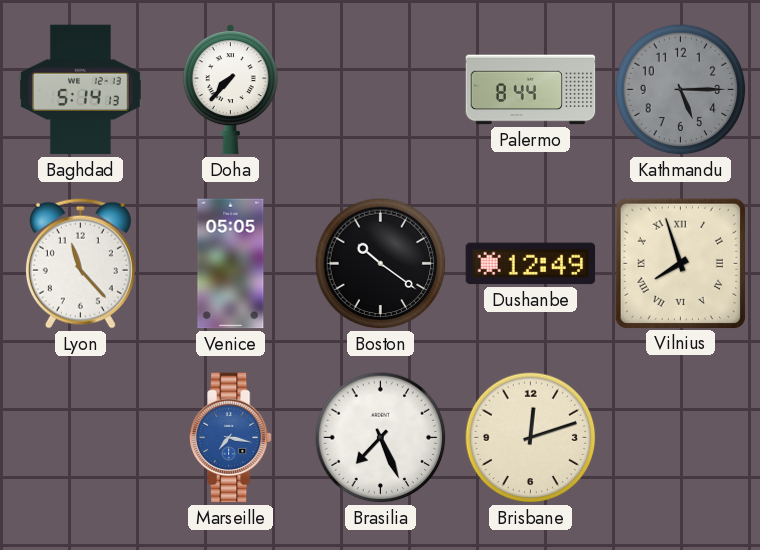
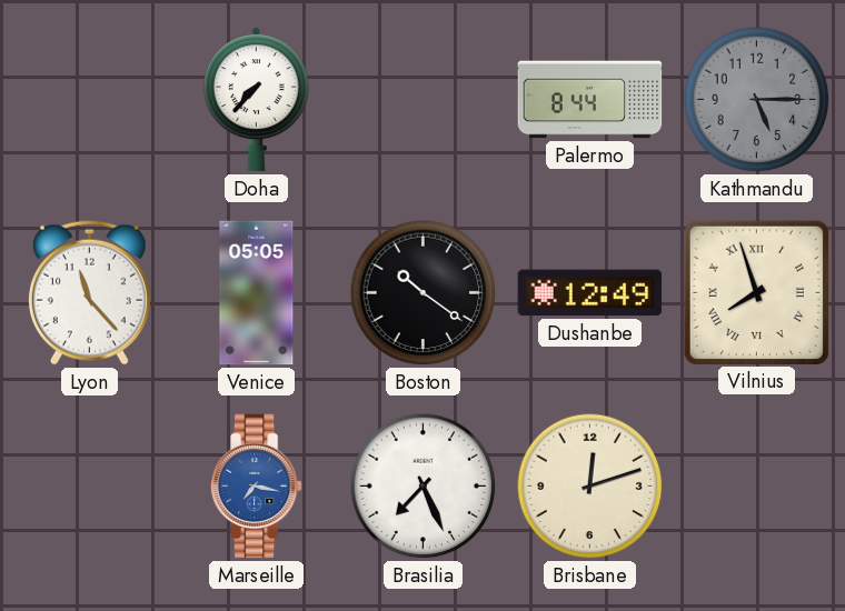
Baghdad: 5:14 -> none (81, 90)
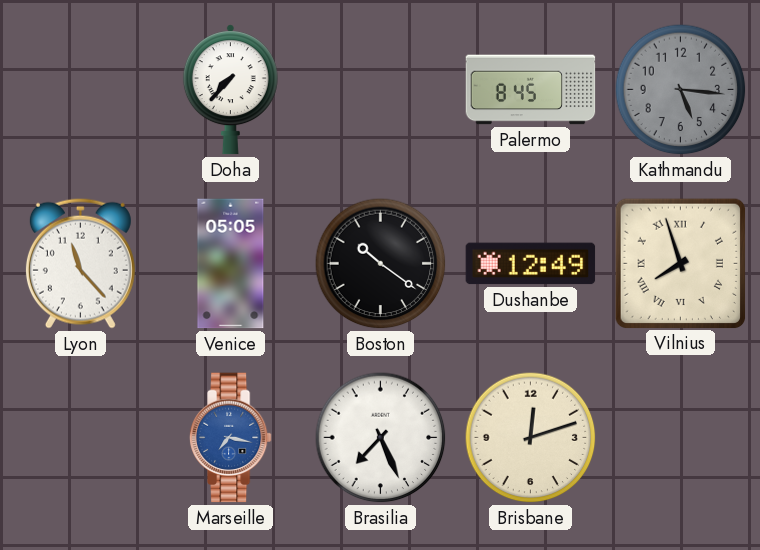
Palermo: 8:44 -> 8:45 (531, 90)
Kathmandu: 5:15 -> 5:16 (681, 90)
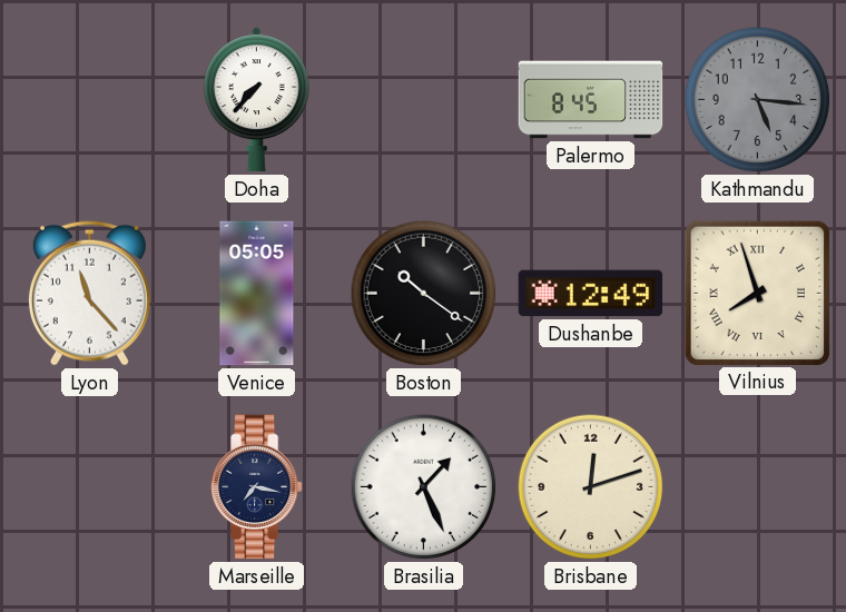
Marseille dial: blue -> navy (256, 487)
Brasilia: 7:26 -> 1:26 (424, 487)
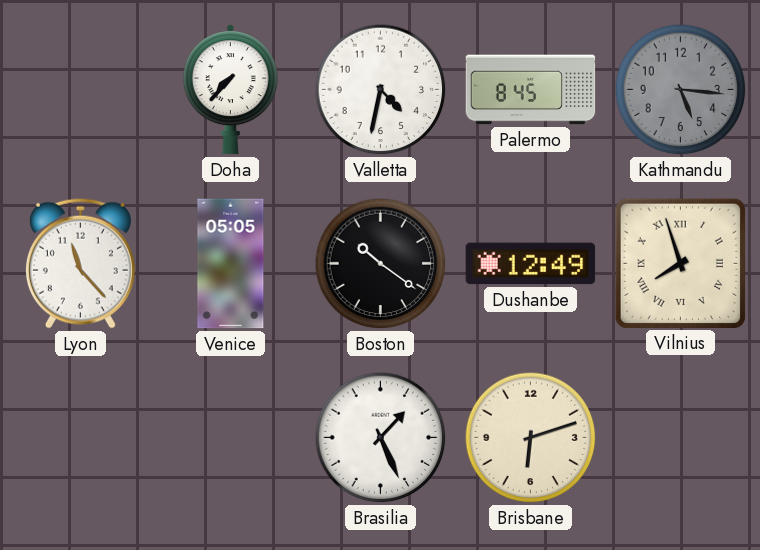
Valletta: none -> 4:32 (381, 90)
Marseille: 7:17 -> none (256, 487)
Brisbane: 12:12 -> 6:12 (531, 438)
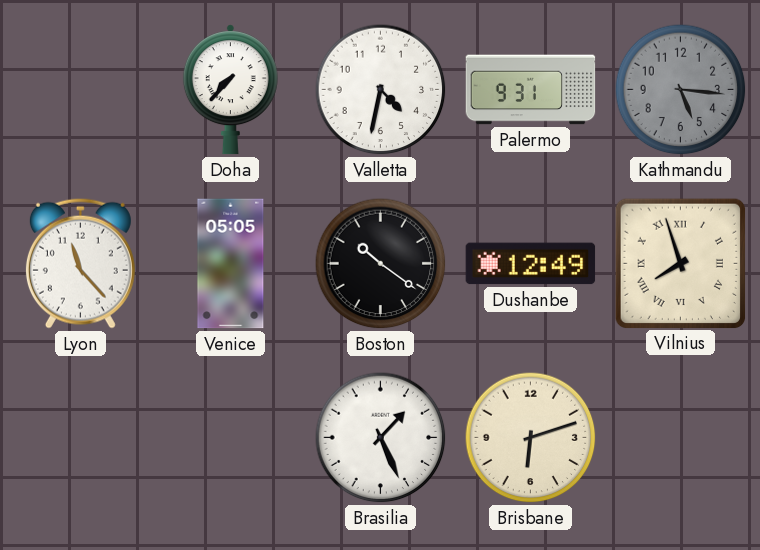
Palermo: 8:45 -> 9:31 (531, 90)
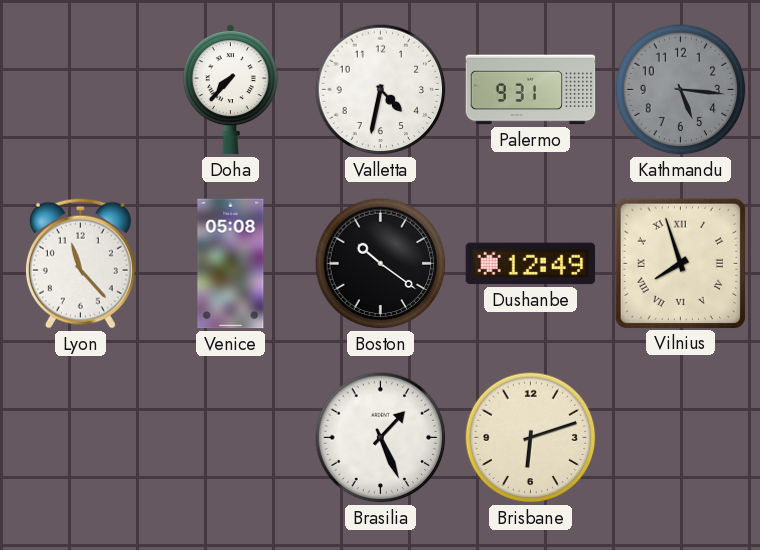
Venice: 05:05 -> 05:08 (231, 264)
